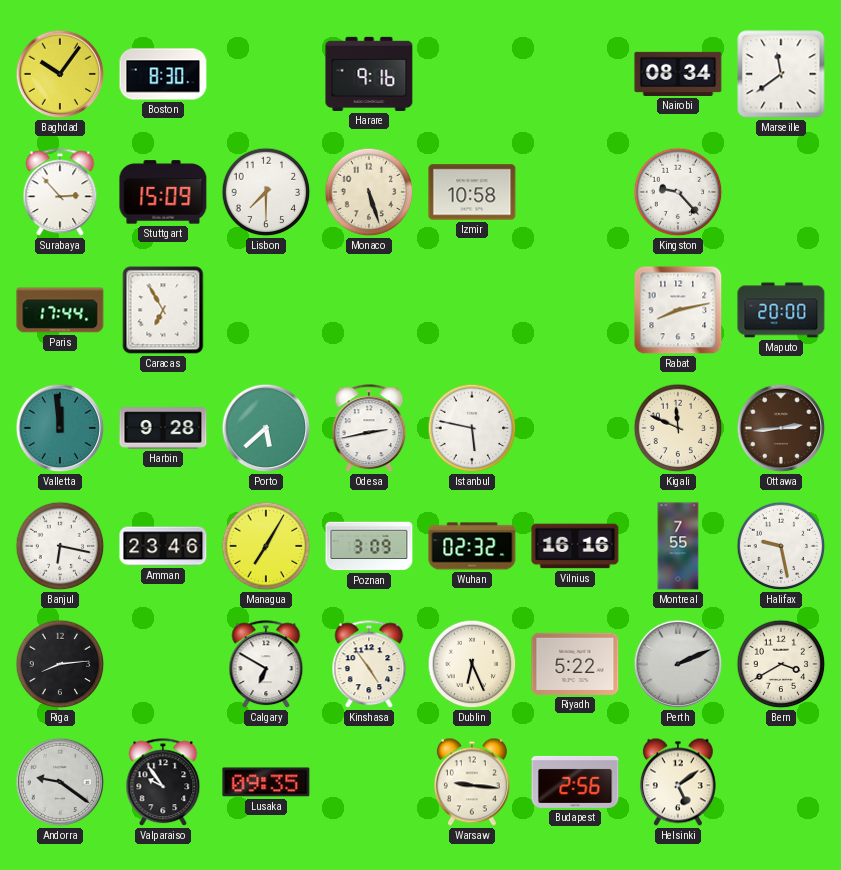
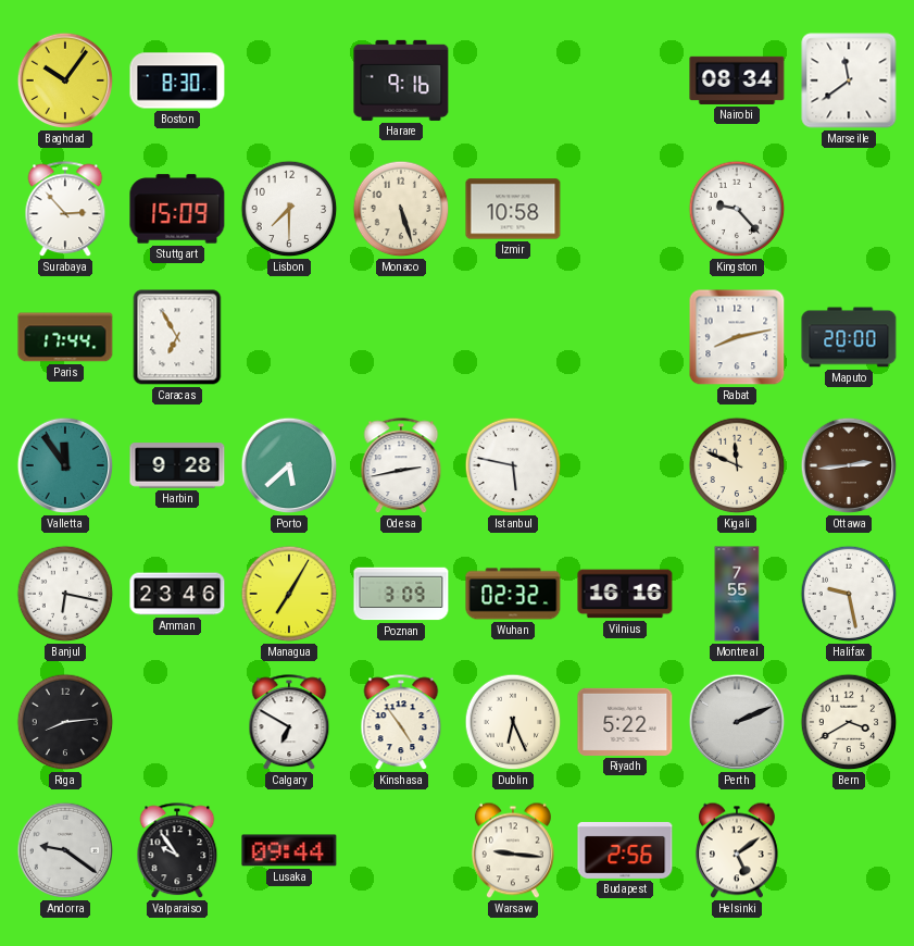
Valletta: 11:59 -> 11:54 (65, 465)
Lusaka: 09:35 -> 09:44 (289, 850)
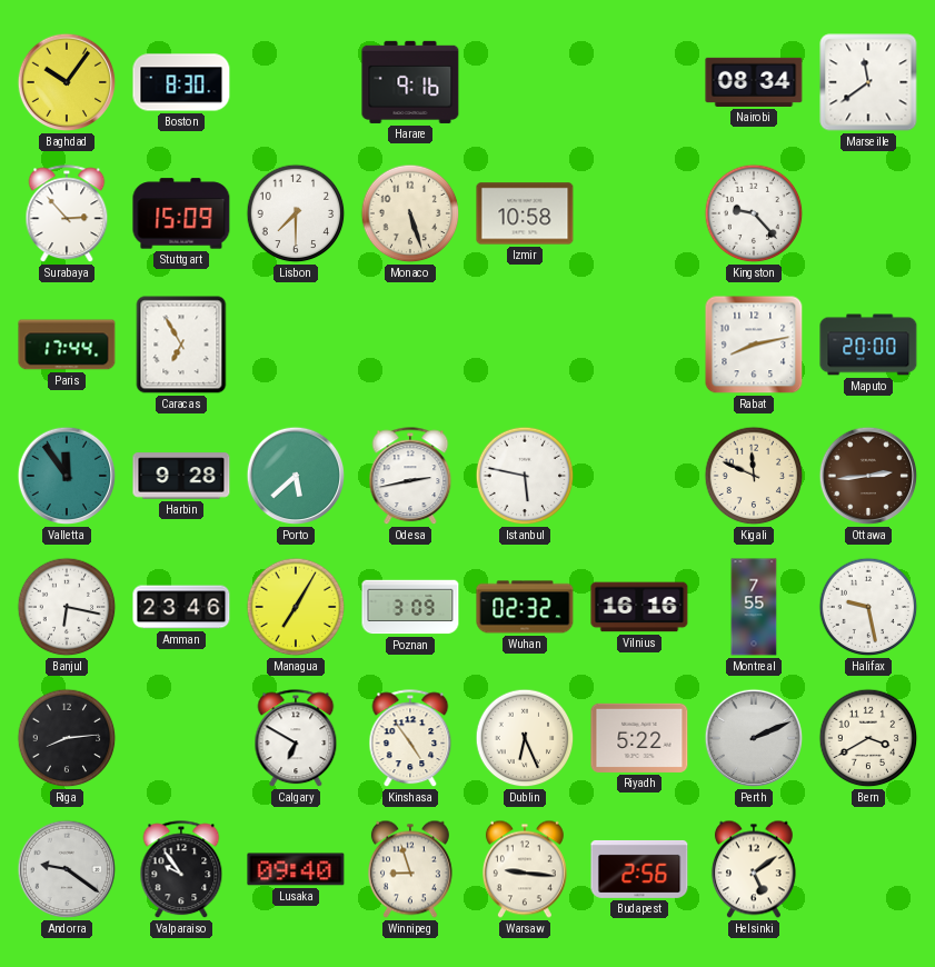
Lusaka: 09:44 -> 09:40 (296, 869)
Winnipeg: none -> 8:57 (410, 869)
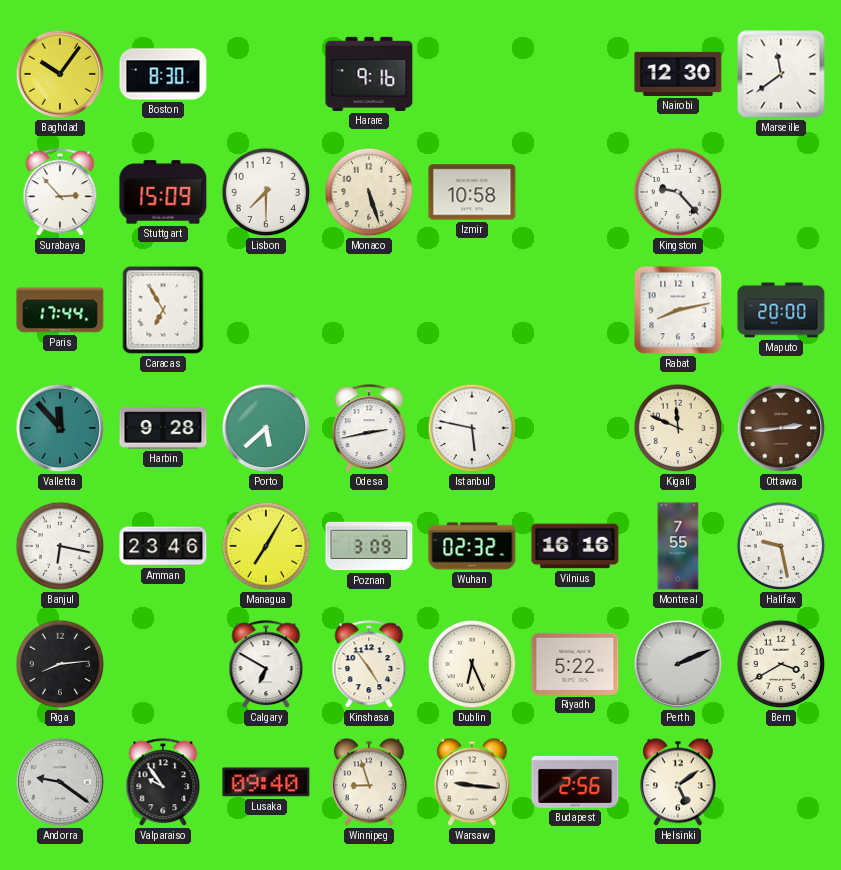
Nairobi: 08:34 -> 12:30 (678, 74)
Valletta: 11:54 -> 11:53 (60, 428)
